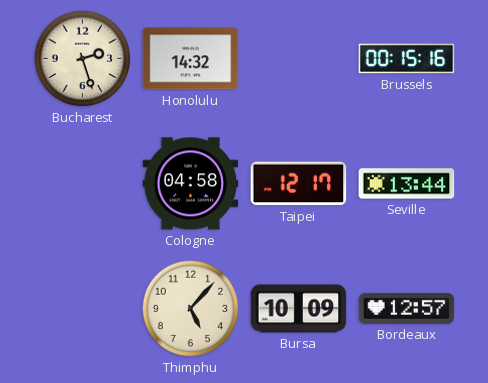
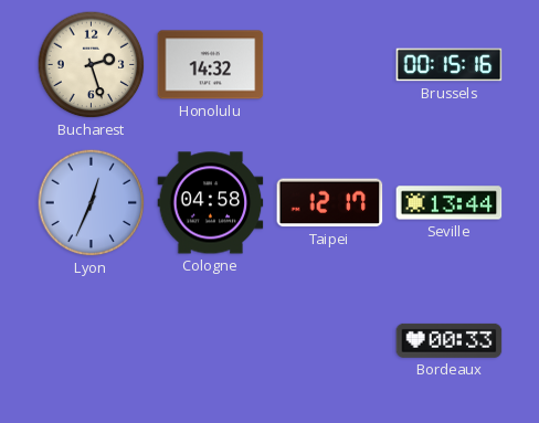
Lyon: none -> 12:34 (92, 203)
Thimphu: 5:07 -> none (191, 309)
Bursa: 10:09 -> none (299, 309)
Bordeaux: 12:57 -> 00:33 (450, 340)
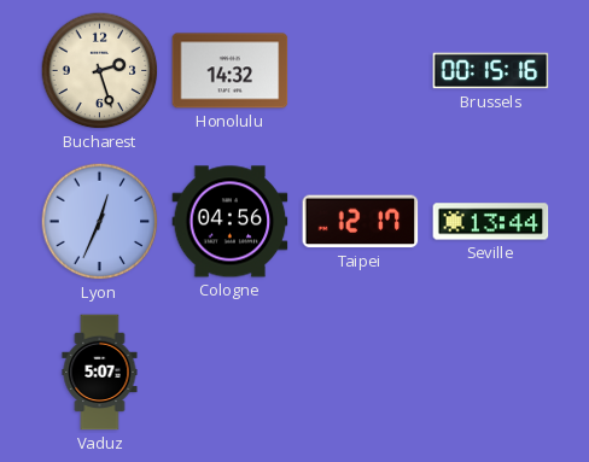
Cologne: 04:58 -> 04:56 (231, 222)
Vaduz: none -> 5:07 (100, 373)
Bordeaux: 00:33 -> none (450, 340)
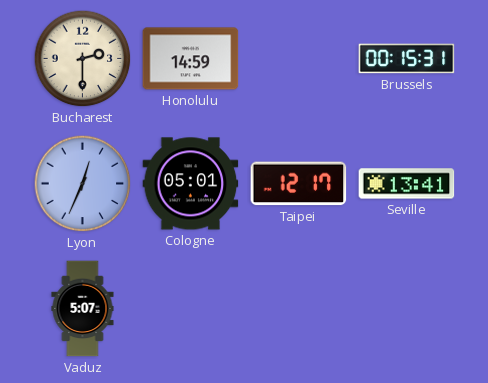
Bucharest: 2:27 -> 2:30 (83, 59)
Honolulu: 14:32 -> 14:59 (191, 59)
Brussels: 00:15:16 -> 00:15:31 (407, 59)
Cologne: 04:56 -> 05:01 (191, 184)
Seville: 13:44 -> 13:41 (407, 184)
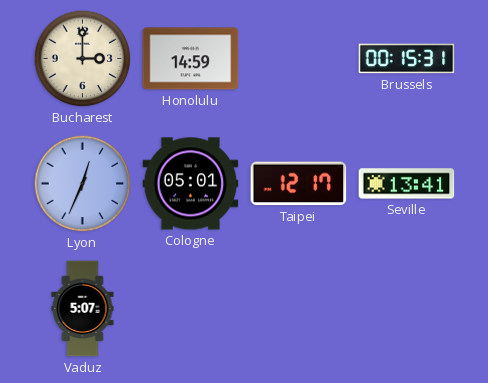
Bucharest: 2:30 -> 3:00 (83, 59)
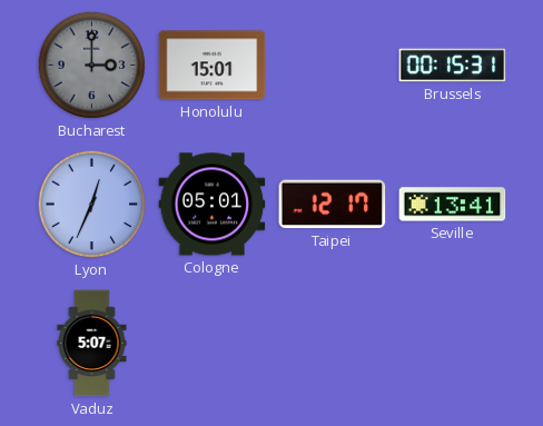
Bucharest dial: cream -> grey (92, 66)
Honolulu: 14:59 -> 15:01 (213, 66)
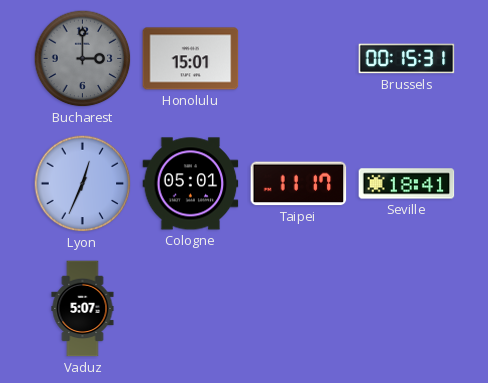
Taipei: 12:17 -> 11:17 (299, 184)
Seville: 13:41 -> 18:41 (407, 184)
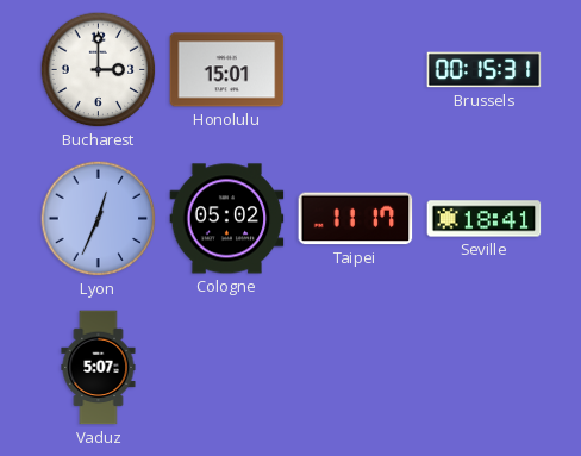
Bucharest dial: grey -> white (99, 70)
Cologne: 05:01 -> 05:02 (227, 219)
